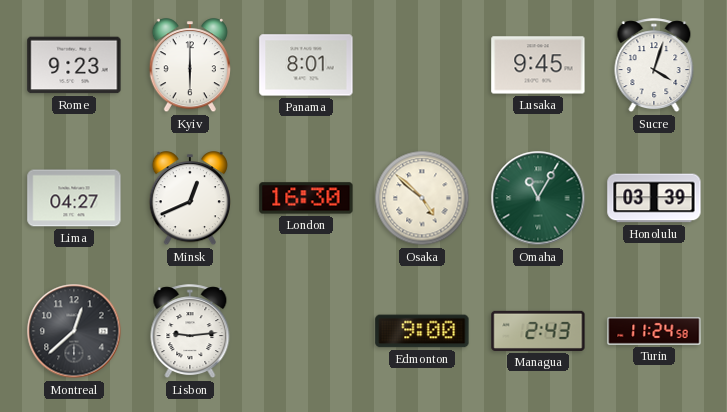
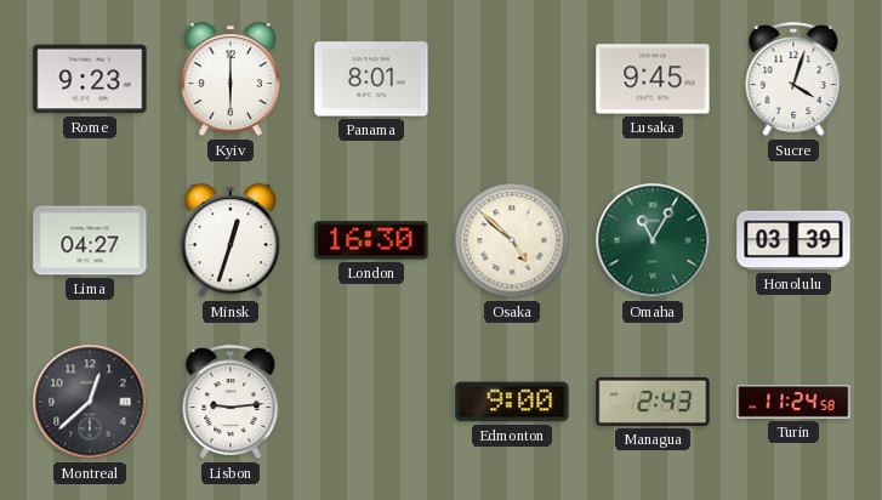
Minsk: 12:41 -> 12:33 (231, 242)
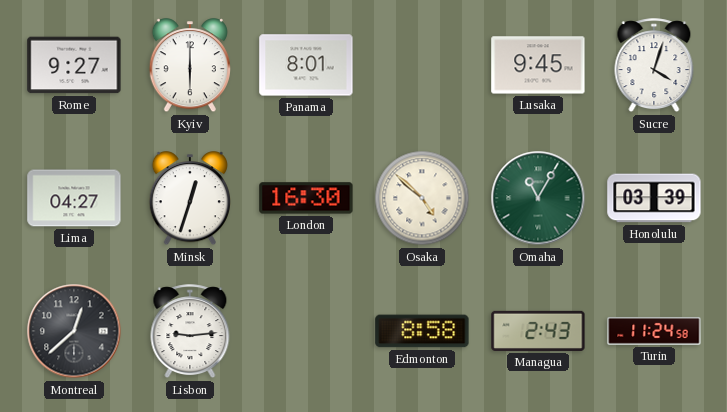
Rome: 9:23 -> 9:27 (74, 65)
Edmonton: 9:00 -> 8:58 (422, 331)
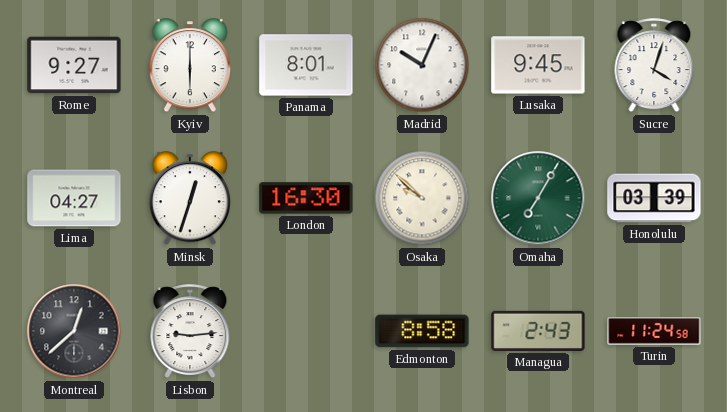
Madrid: none -> 10:04 (422, 65)
Osaka: 4:52 -> 9:52 (422, 198)
Omaha: 11:05 -> 7:05 (538, 198)
